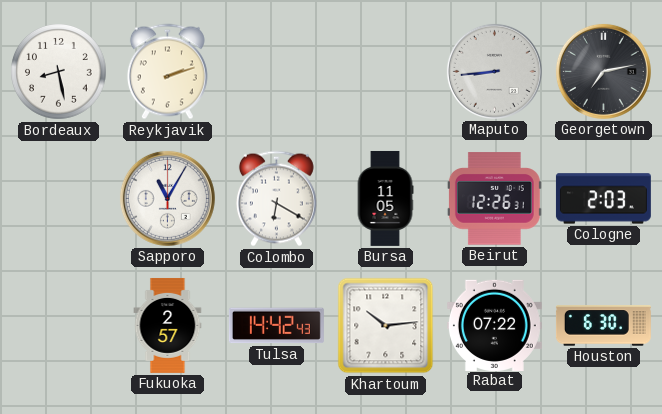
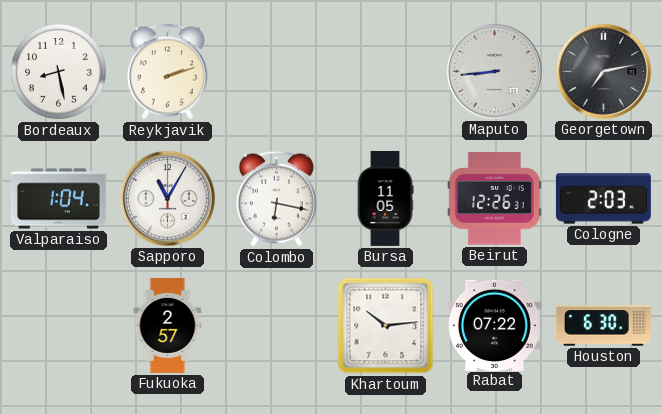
Valparaiso: none -> 1:04 (58, 199)
Colombo: 6:20 -> 6:17 (276, 199)
Tulsa: 14:42 -> none (276, 326)
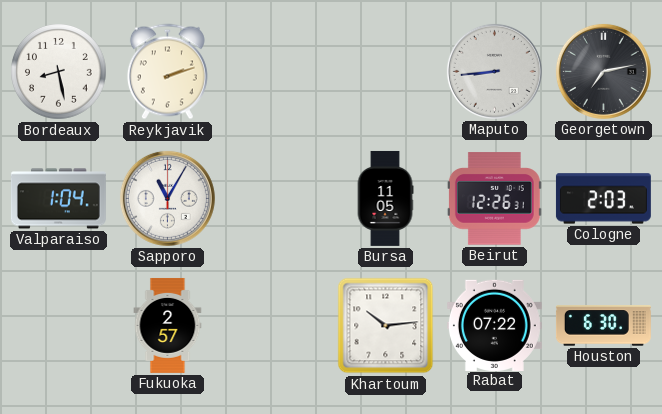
Colombo: 6:17 -> none (276, 199)
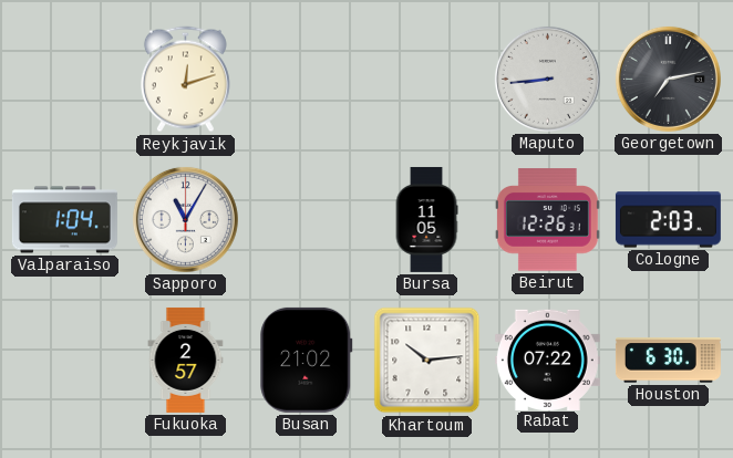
Bordeaux: 8:28 -> none (59, 72)
Reykjavik: 2:12 -> 12:12 (185, 80)
Busan: none -> 21:02 (307, 360)
